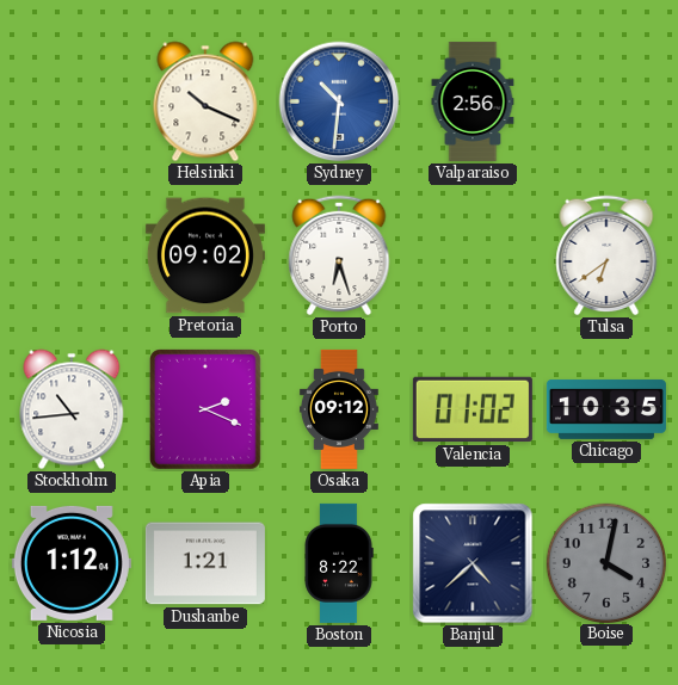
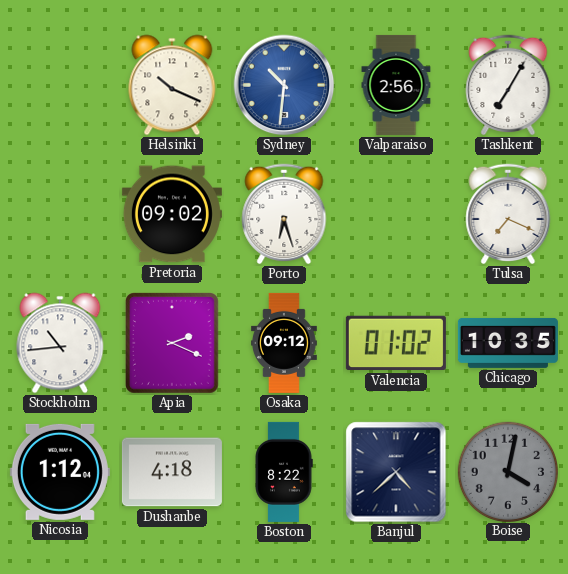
Tashkent: none -> 7:05 (508, 85)
Tulsa: 6:39 -> 7:19 (508, 214)
Dushanbe: 1:21 -> 4:18 (172, 472)
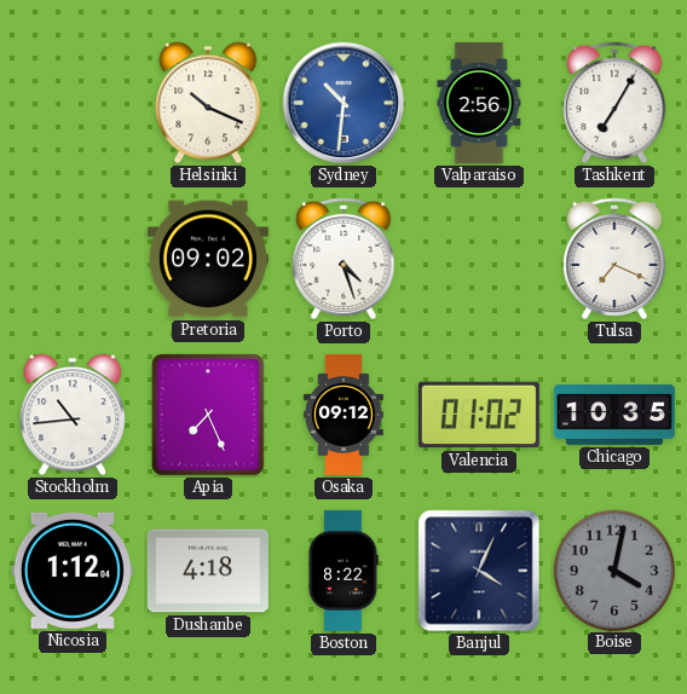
Porto: 6:27 -> 4:27 (344, 259)
Apia: 2:19 -> 7:26 (209, 416)
Banjul: 4:38 -> 4:04 (479, 571)
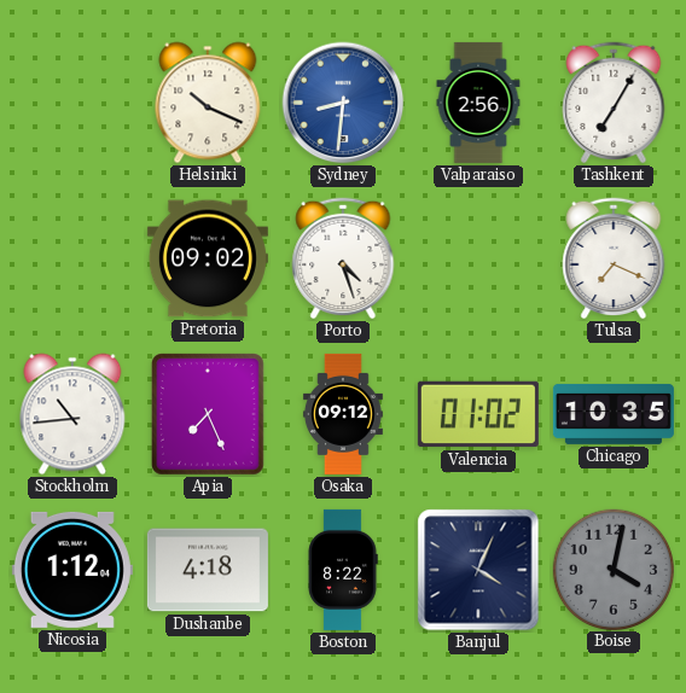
Sydney: 10:31 -> 8:31 (343, 103)
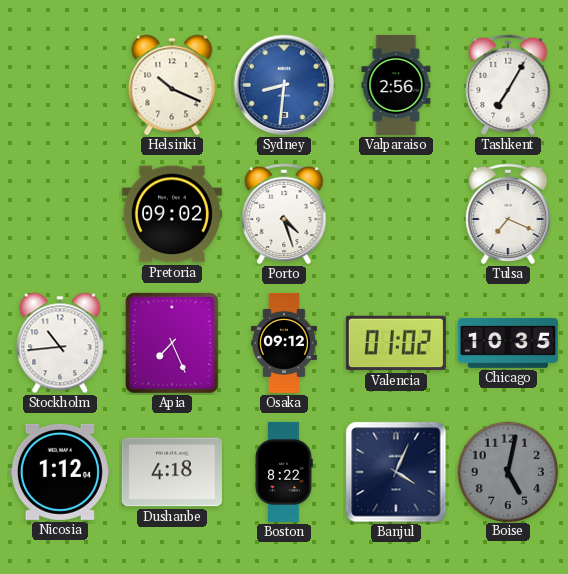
Boise: 4:02 -> 5:02 (507, 471)
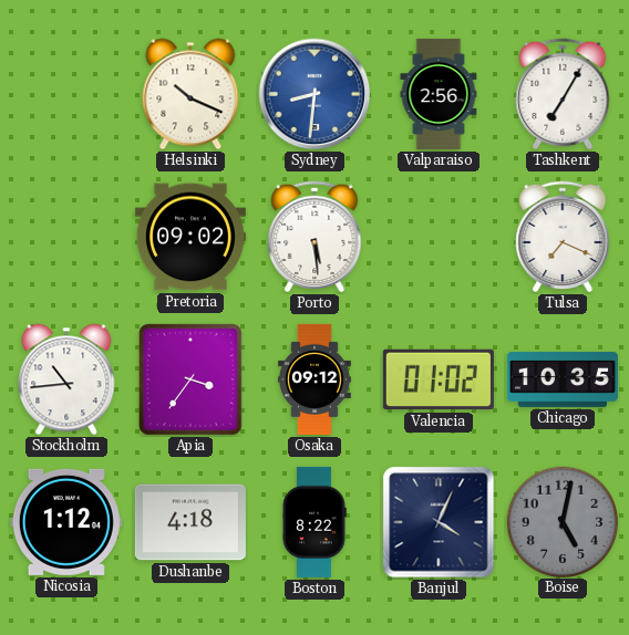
Porto: 4:27 -> 5:29 (314, 237)
Apia: 7:26 -> 3:36 (192, 381)
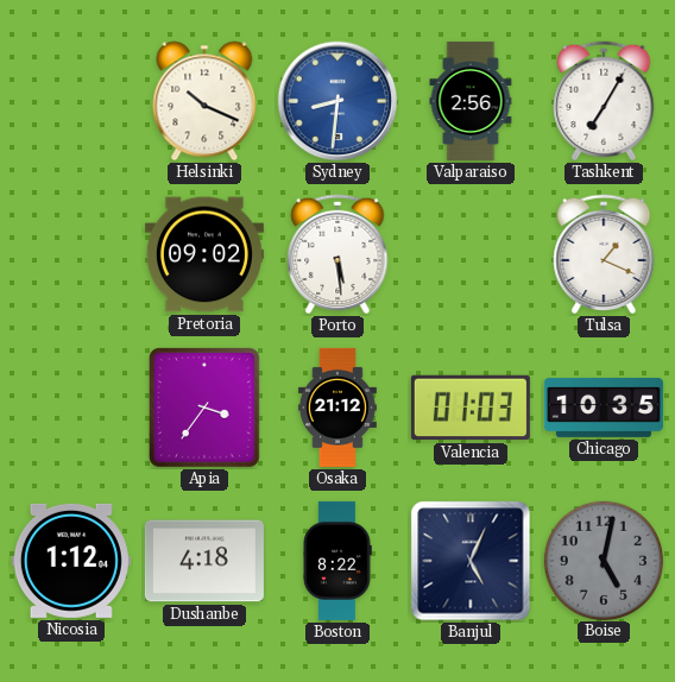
Tulsa: 7:19 -> 1:19 (604, 254)
Stockholm: 10:44 -> none (66, 379)
Osaka: 09:12 -> 21:12 (337, 408)
Valencia: 01:02 -> 01:03 (471, 408)
Banjul: 4:04 -> 5:04 (471, 561)
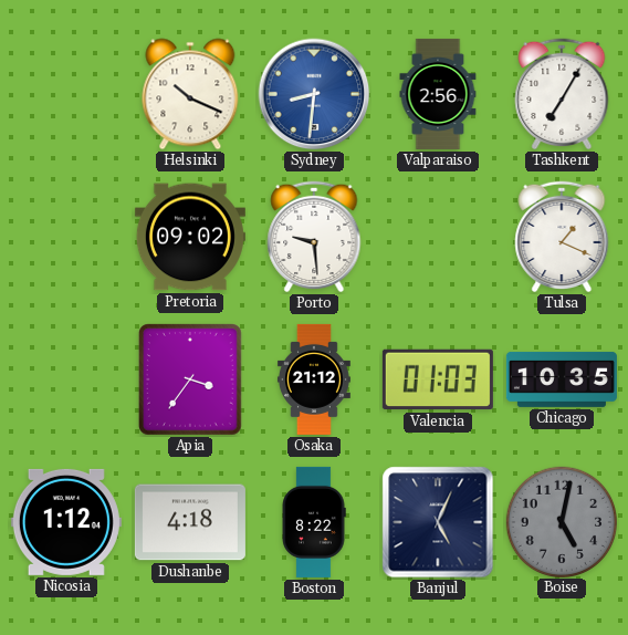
Porto: 5:29 -> 9:29 (314, 237)
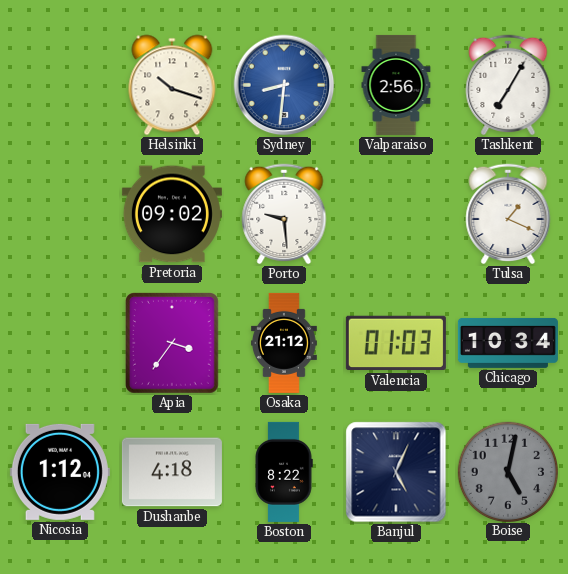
Helsinki: 10:19 -> 10:18 (172, 85)
Chicago: 10:35 -> 10:34 (508, 343)
